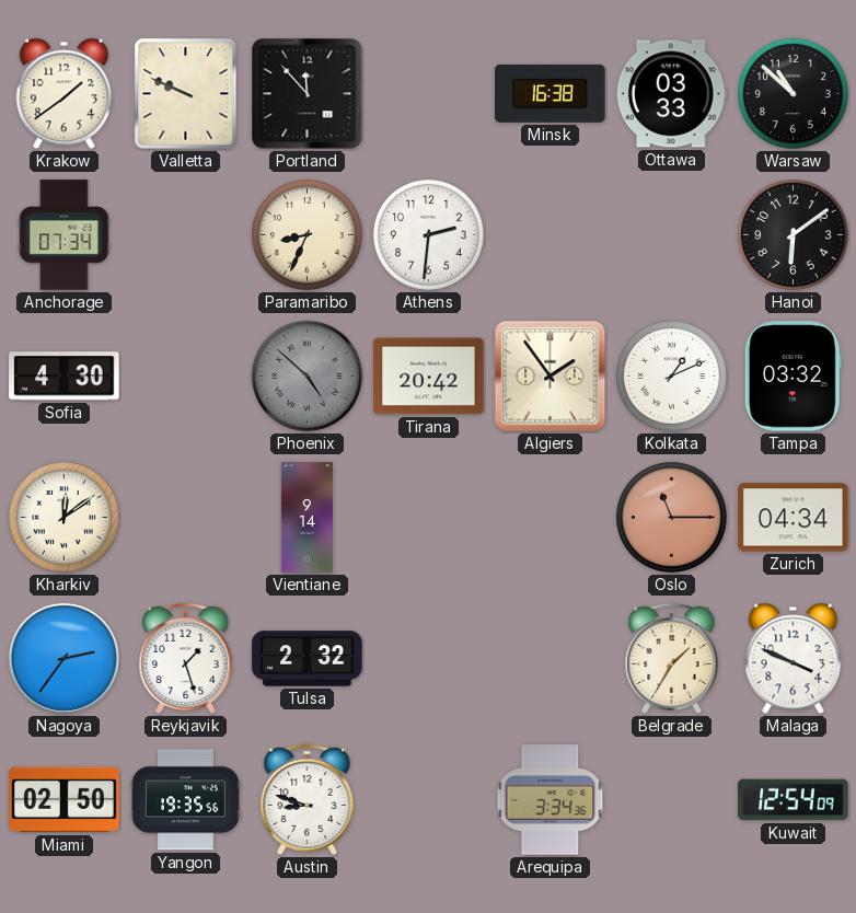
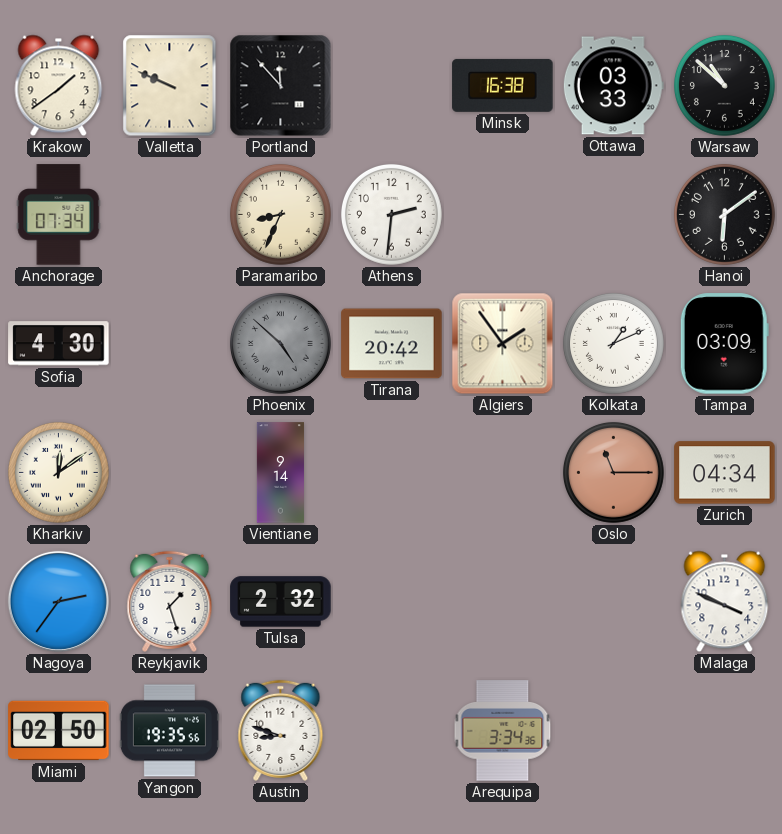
Tampa: 03:32 -> 03:09 (724, 344)
Belgrade: 1:35 -> none (672, 658)
Kuwait: 12:54 -> none (794, 800)
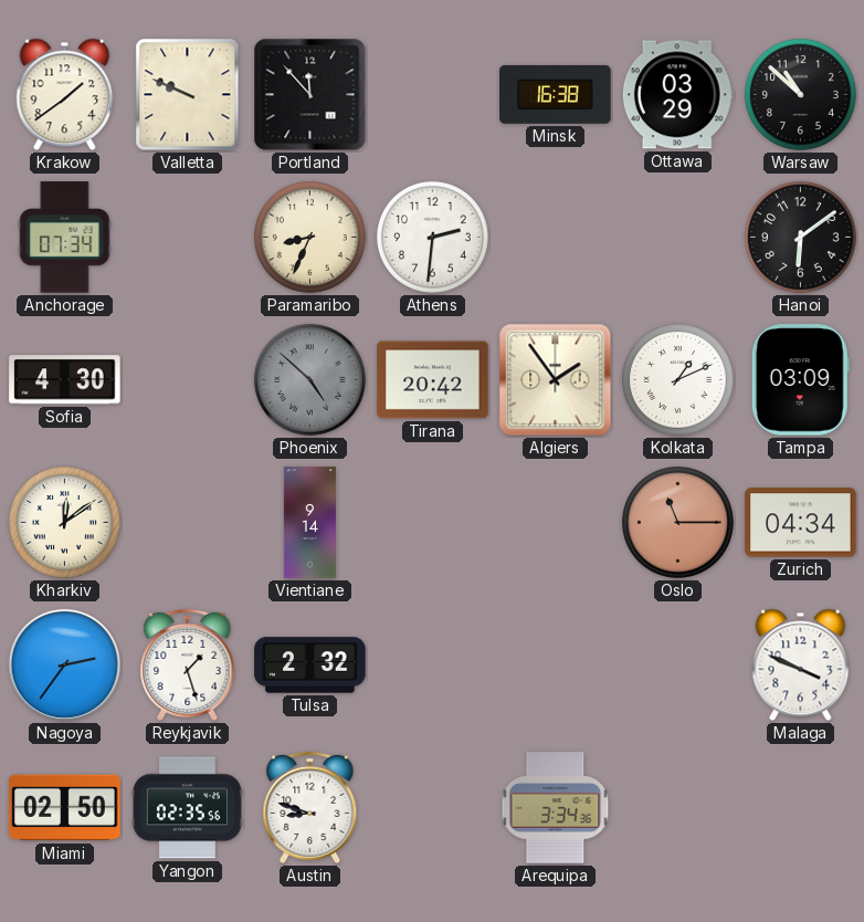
Ottawa: 03:33 -> 03:29 (677, 95)
Yangon: 19:35 -> 02:35 (187, 808)
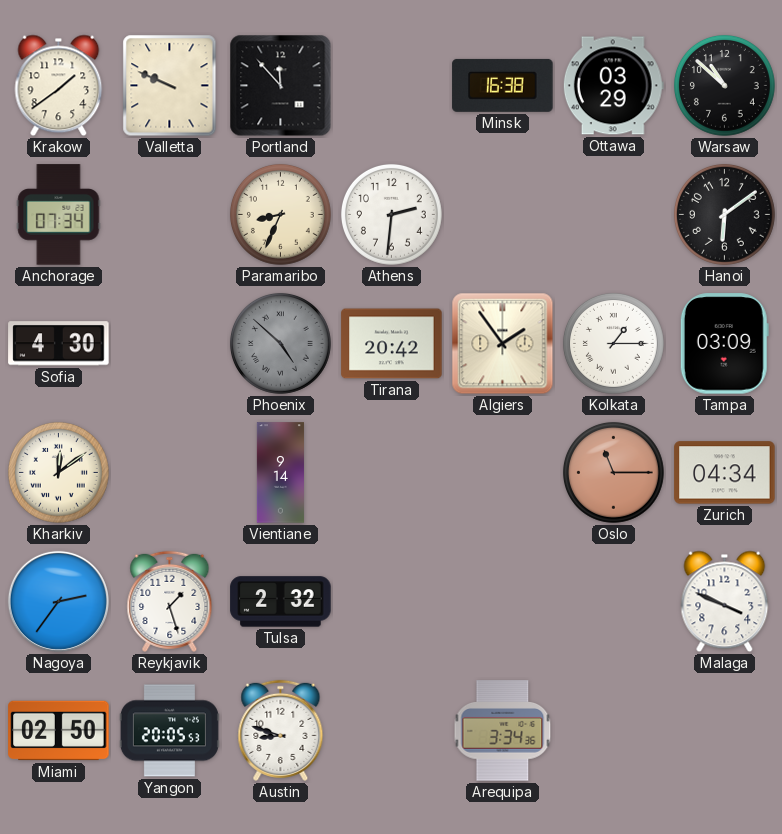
Kolkata: 1:11 -> 1:15 (613, 343)
Yangon: 02:35 -> 20:05 (169, 731)
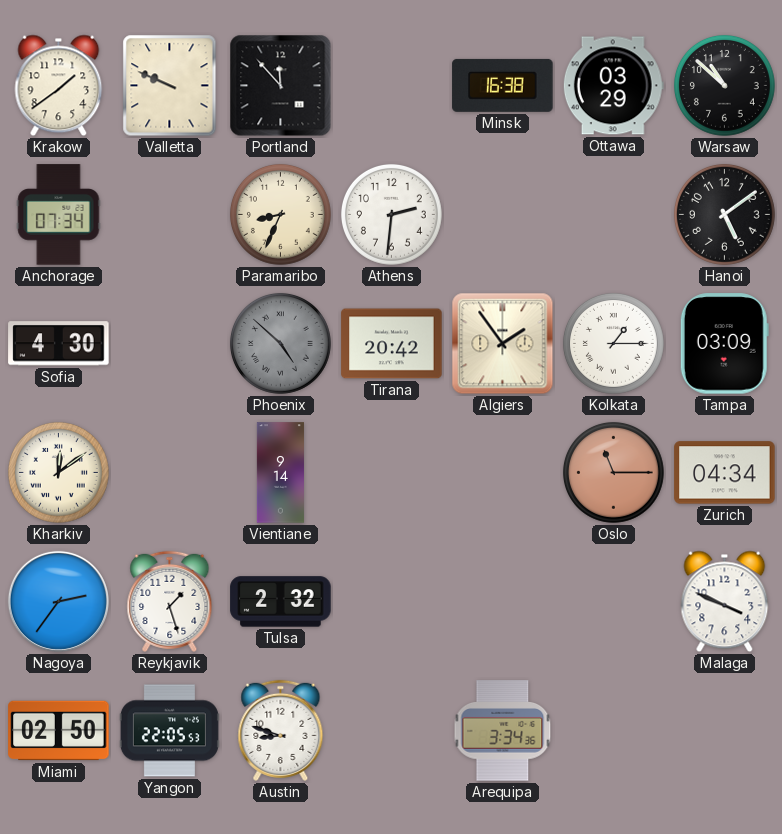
Hanoi: 6:09 -> 5:09 (724, 214)
Yangon: 20:05 -> 22:05 (169, 731)
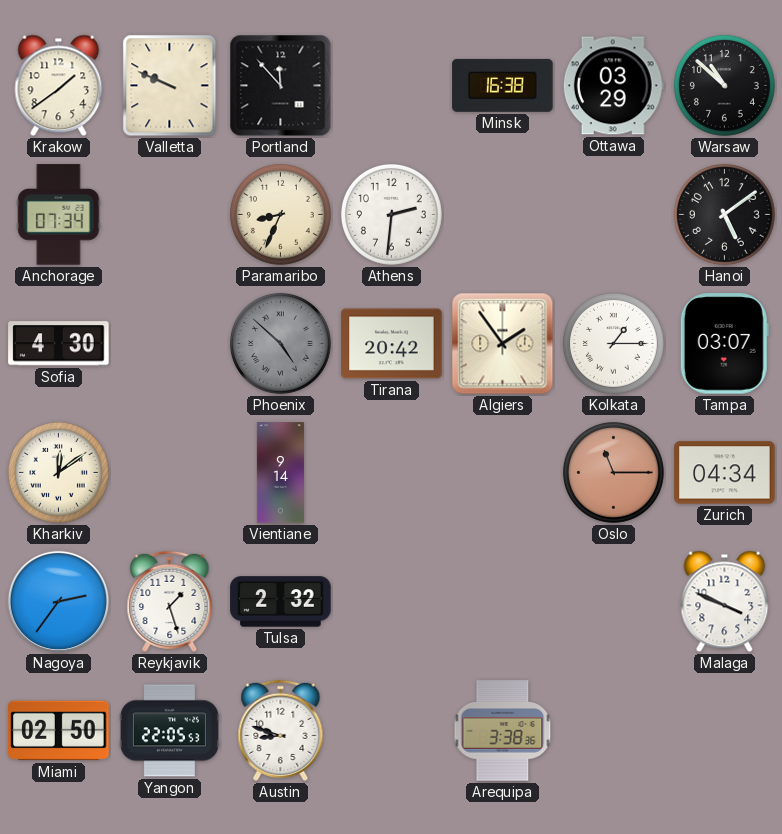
Tampa: 03:09 -> 03:07 (724, 344)
Arequipa: 3:34 -> 3:38 (503, 731)
